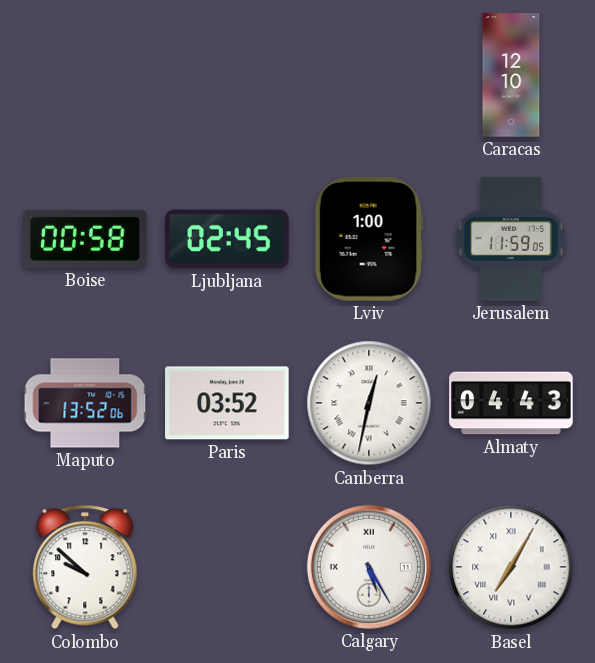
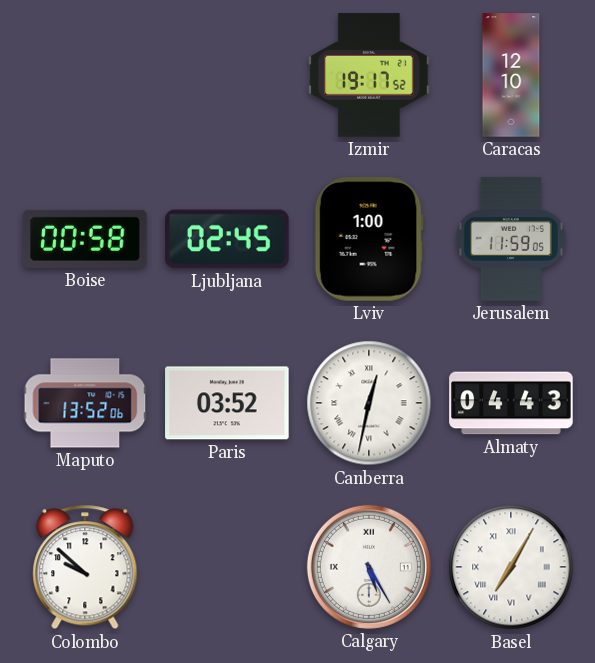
Izmir: none -> 19:17 (370, 75)
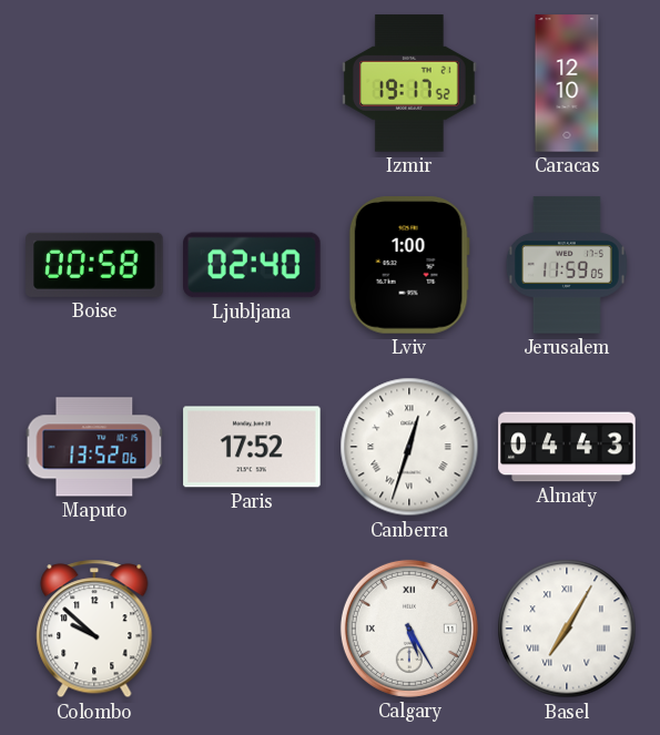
Ljubljana: 02:45 -> 02:40 (252, 265)
Paris: 03:52 -> 17:52 (252, 447)
Canberra: 12:32 -> 12:33 (409, 447)
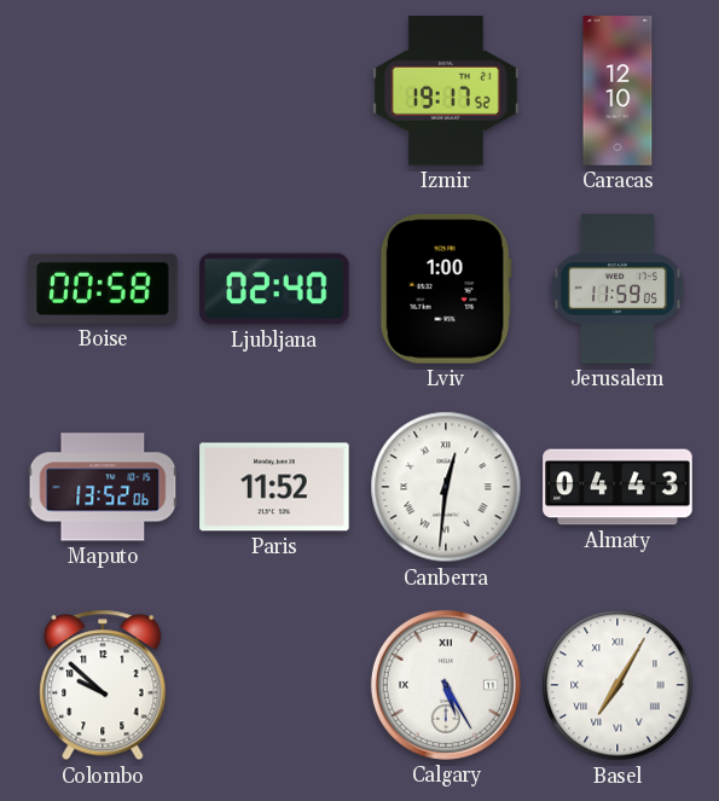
Paris: 17:52 -> 11:52 (274, 487)
Canberra: 12:33 -> 12:31 (446, 487)
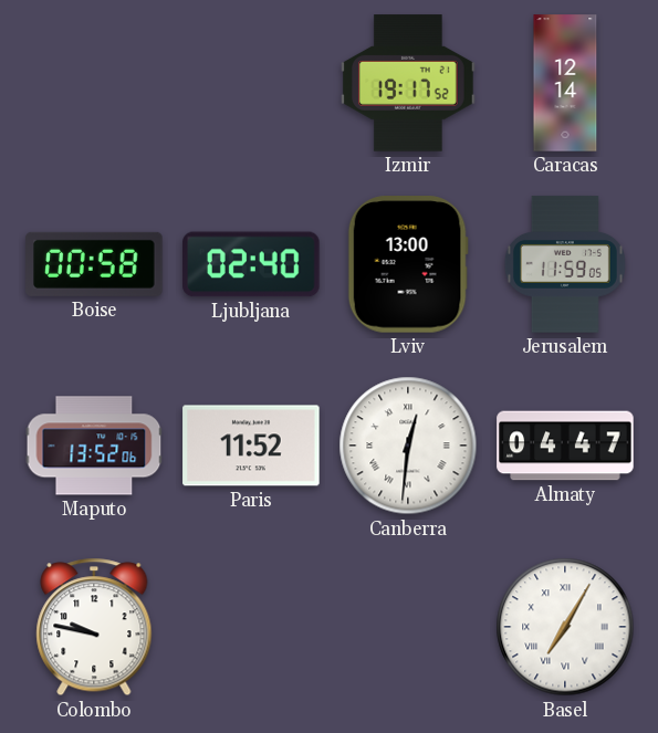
Caracas: 12:10 -> 12:14 (565, 83)
Lviv: 1:00 -> 13:00 (408, 264)
Almaty: 04:43 -> 04:47 (565, 446)
Colombo: 9:52 -> 9:47 (94, 627)
Calgary: 5:25 -> none (446, 685)
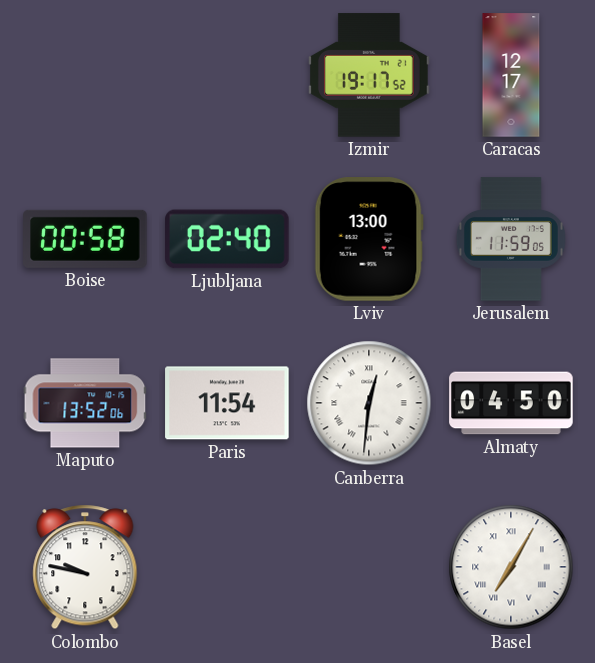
Caracas: 12:14 -> 12:17 (511, 75)
Paris: 11:52 -> 11:54 (227, 403)
Almaty: 04:47 -> 04:50 (511, 403)
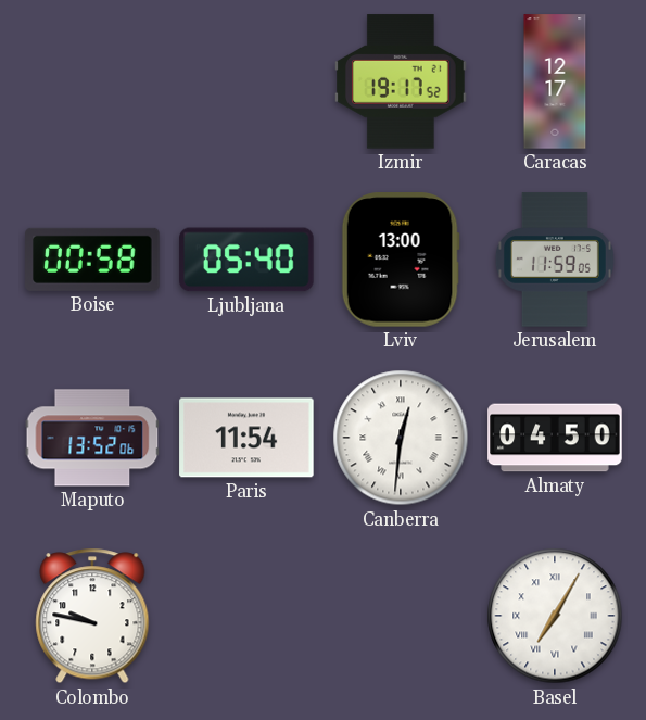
Ljubljana: 02:40 -> 05:40 (246, 260)
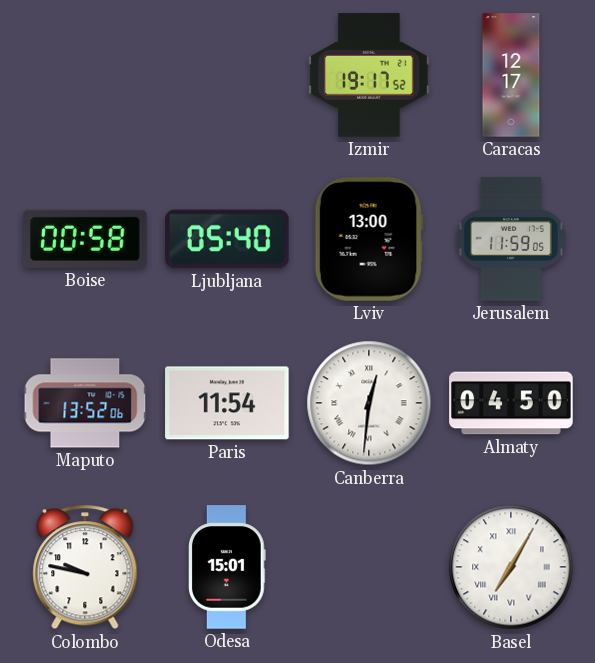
Odesa: none -> 15:01 (228, 567)
